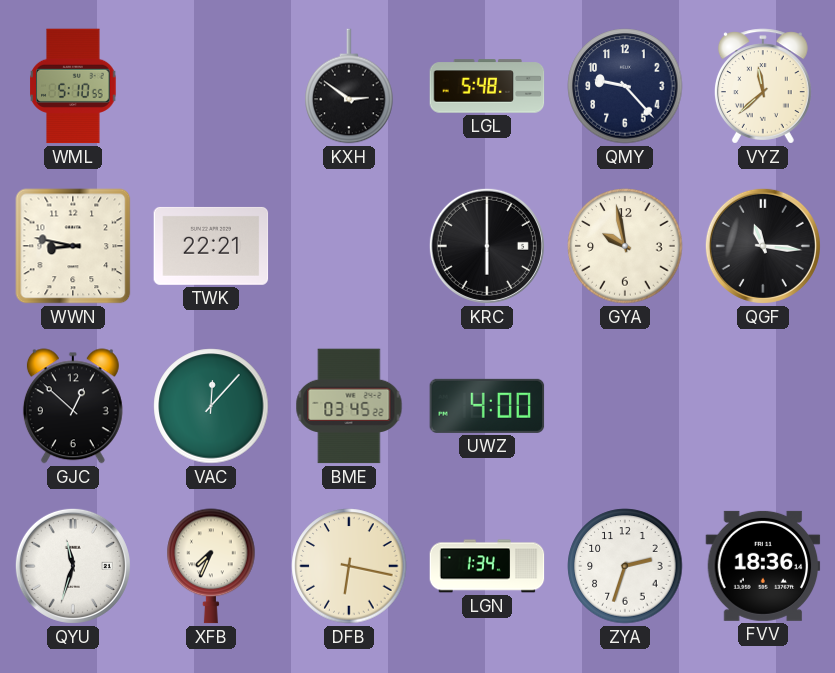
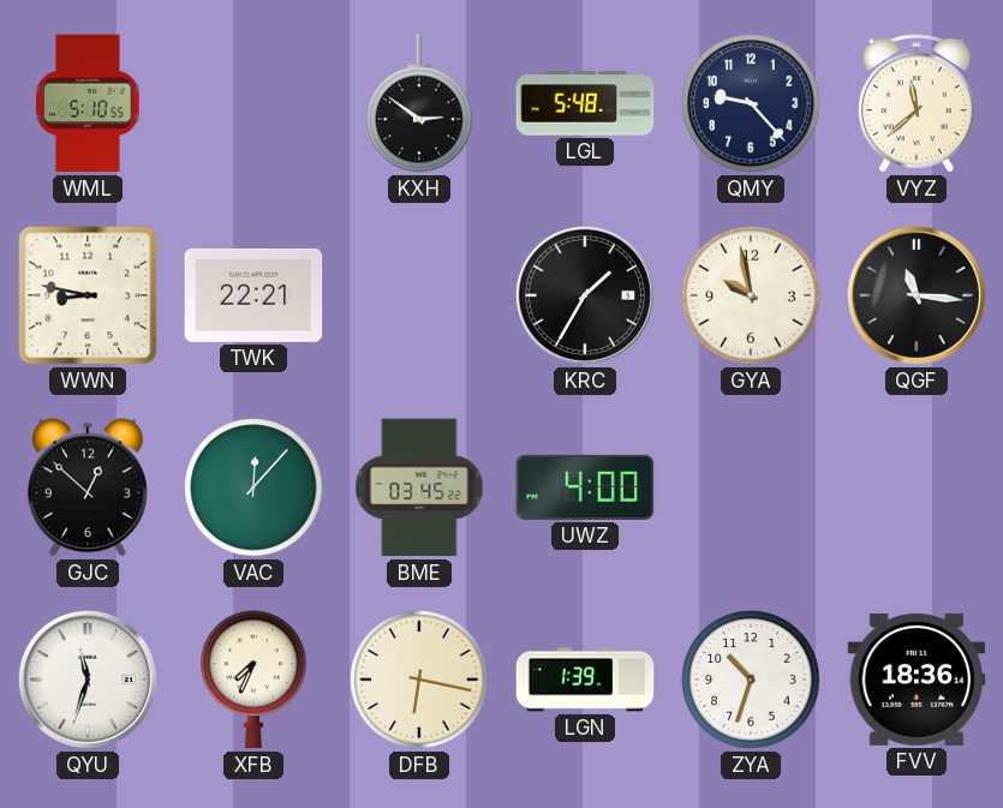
KRC: 6:00 -> 1:35 (585, 295)
LGN: 1:34 -> 1:39 (585, 680)
ZYA: 2:33 -> 10:33 (751, 680)
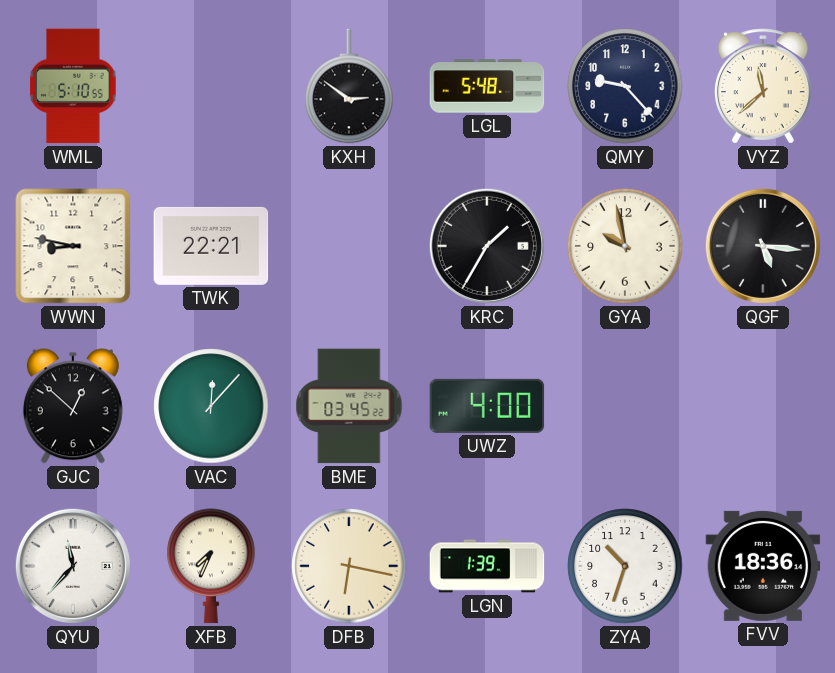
QGF: 11:16 -> 5:16 (763, 246)
QYU: 11:33 -> 11:37 (73, 566)
